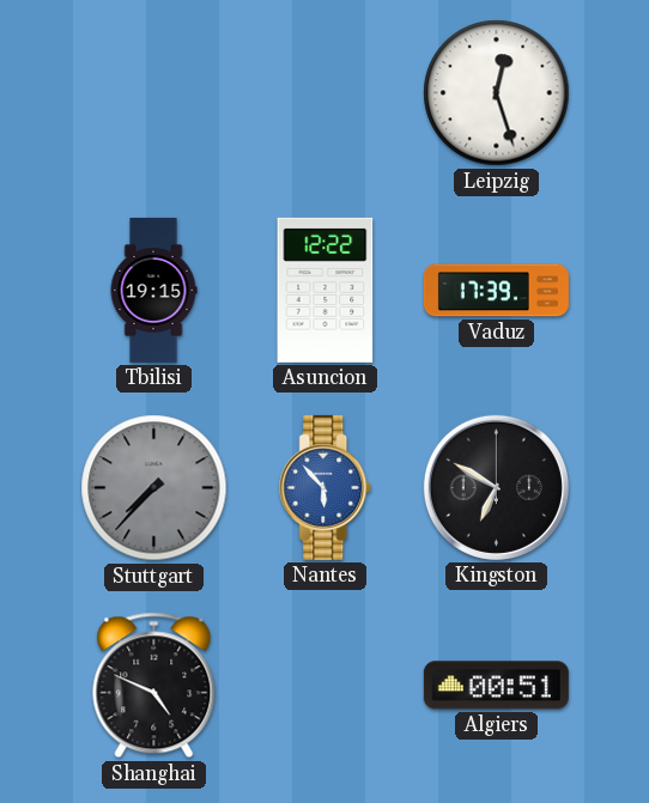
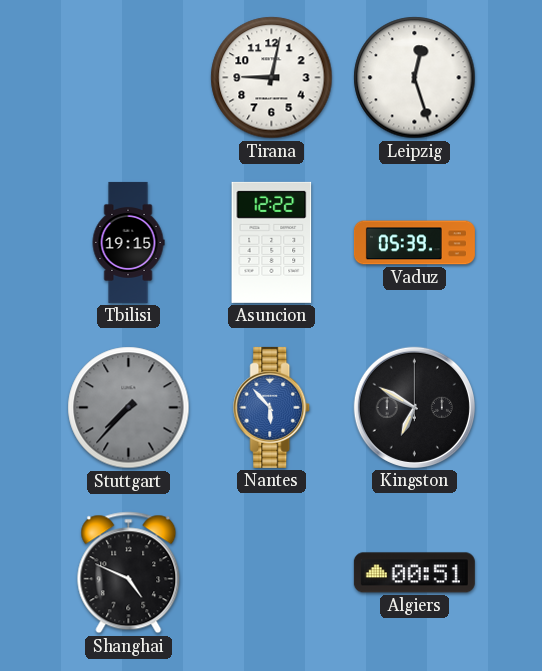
Tirana: none -> 9:02 (272, 78)
Vaduz: 17:39 -> 05:39 (414, 243)
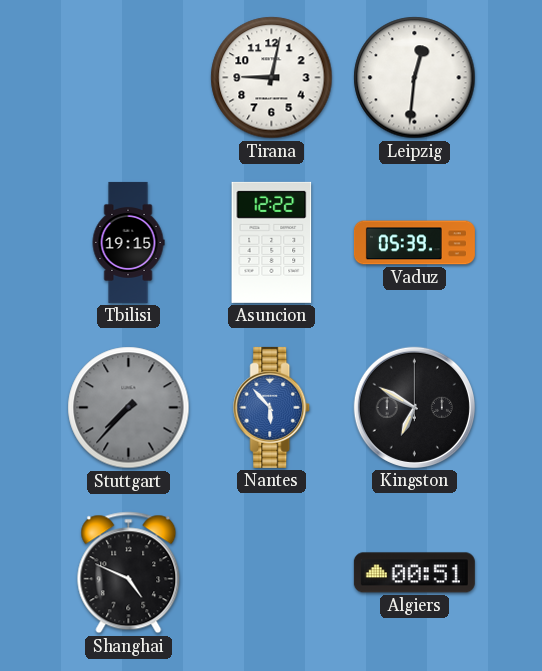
Leipzig: 12:27 -> 12:31 (415, 78)
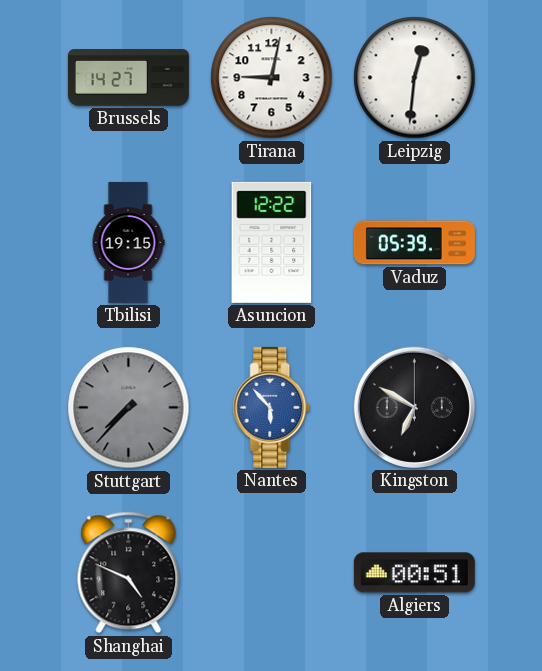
Brussels: none -> 14:27 (128, 78)
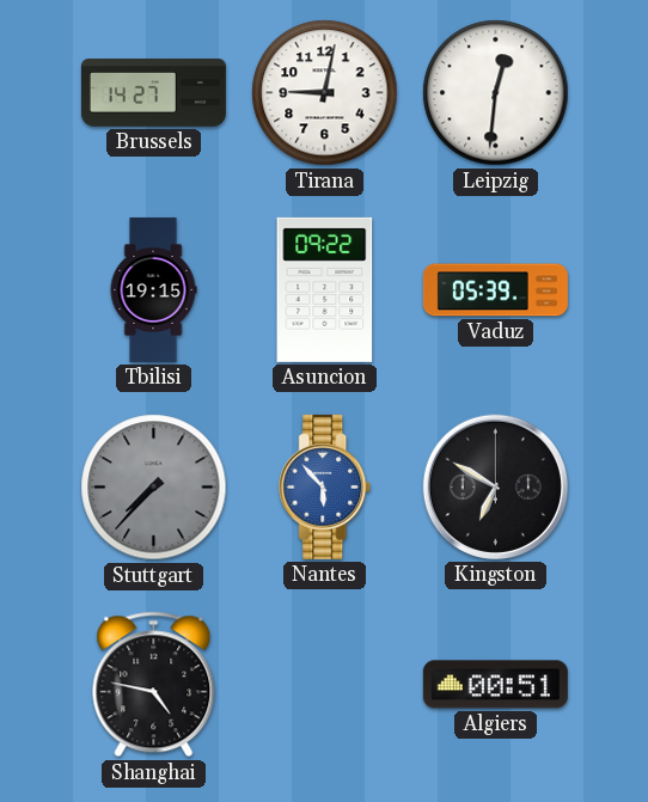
Asuncion: 12:22 -> 09:22 (325, 289)
Shanghai: 4:49 -> 4:47 (154, 685)
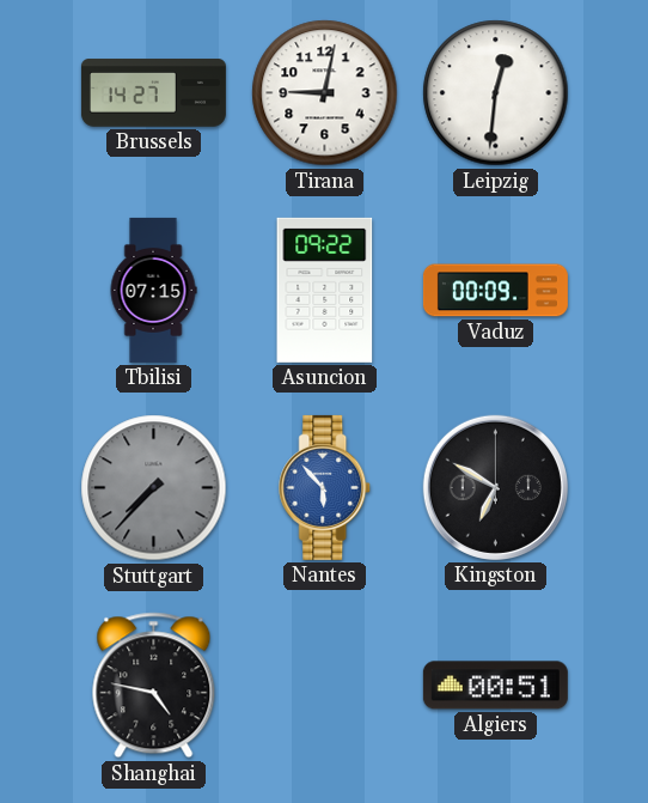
Tbilisi: 19:15 -> 07:15 (153, 290)
Vaduz: 05:39 -> 00:09 (495, 291)
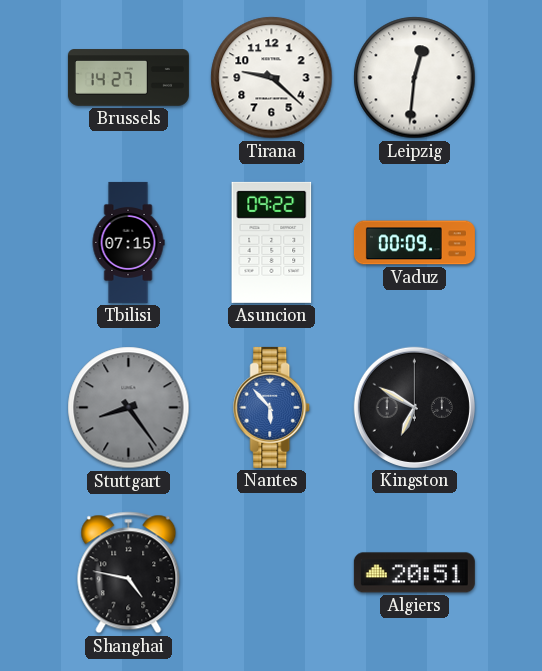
Tirana: 9:02 -> 9:22 (272, 78)
Stuttgart: 7:37 -> 8:24 (129, 408)
Algiers: 00:51 -> 20:51 (414, 573)
